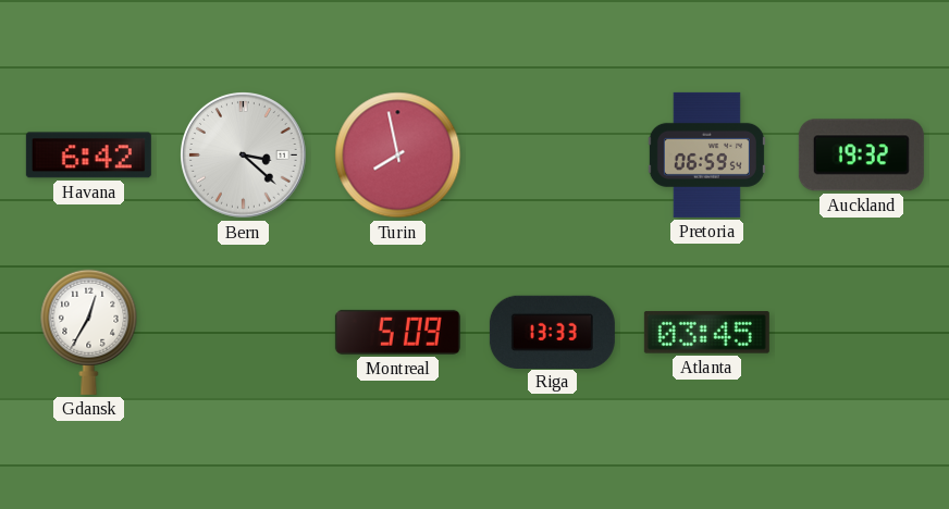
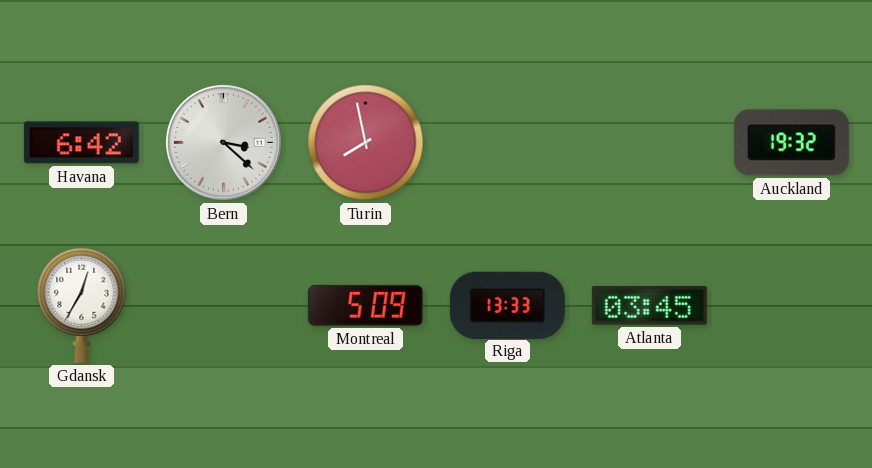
Pretoria: 06:59 -> none (706, 154)
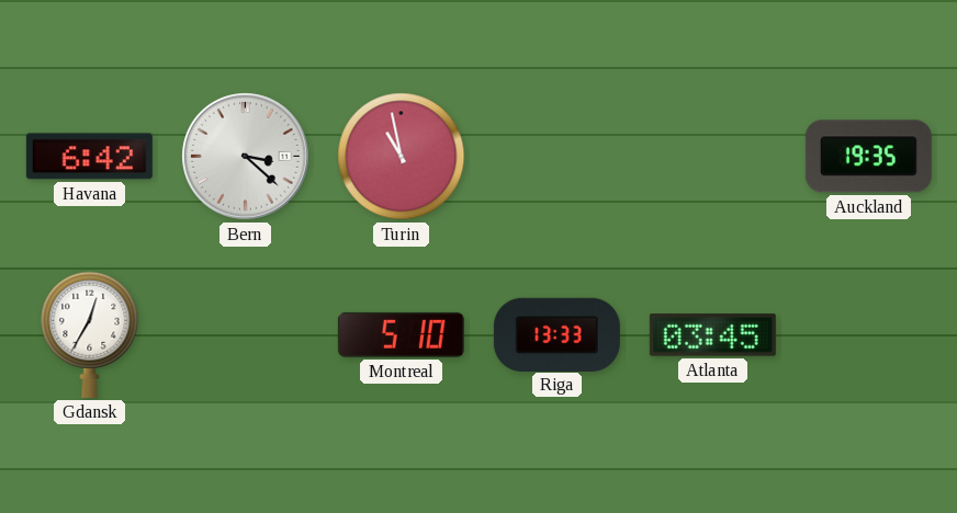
Turin: 7:58 -> 10:58 (402, 157)
Auckland: 19:32 -> 19:35 (868, 157)
Montreal: 5:09 -> 5:10 (401, 334)
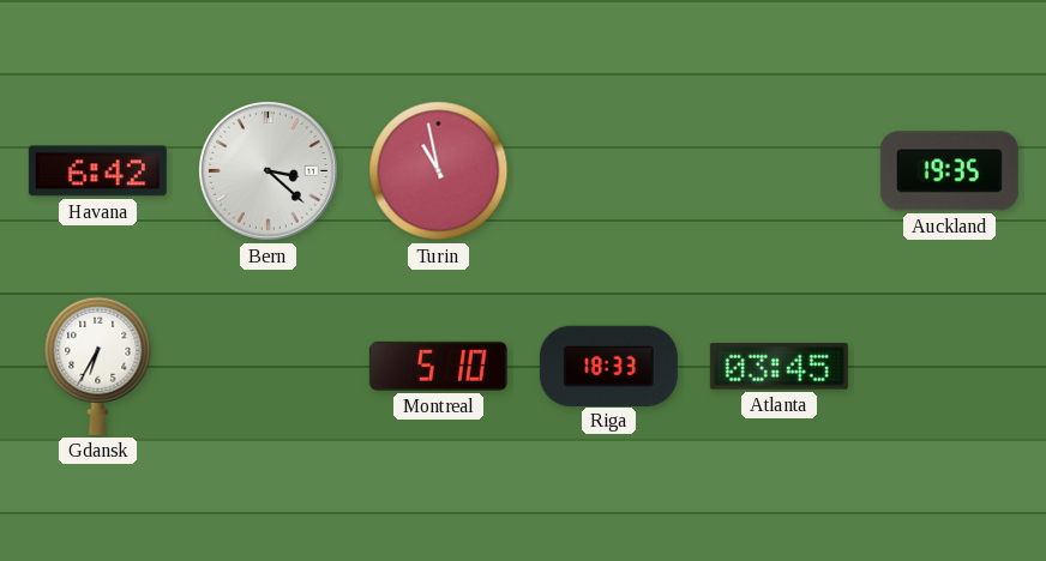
Gdansk: 12:35 -> 6:35 (98, 366)
Riga: 13:33 -> 18:33 (608, 366)
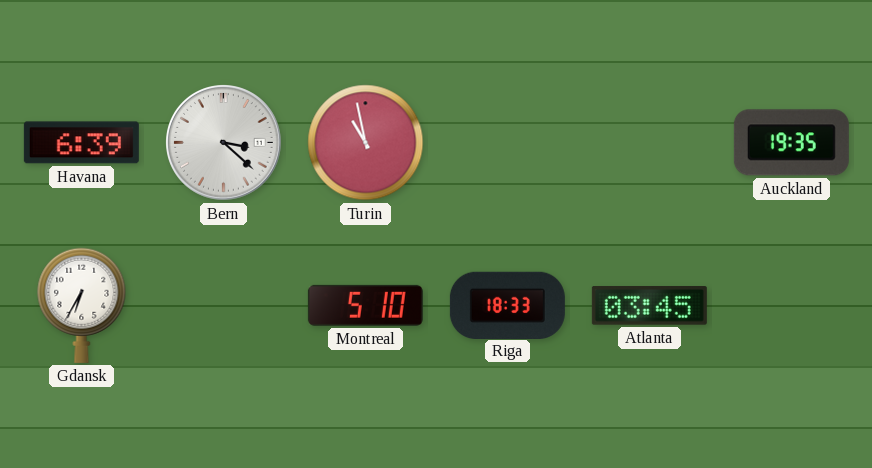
Havana: 6:42 -> 6:39 (81, 143)
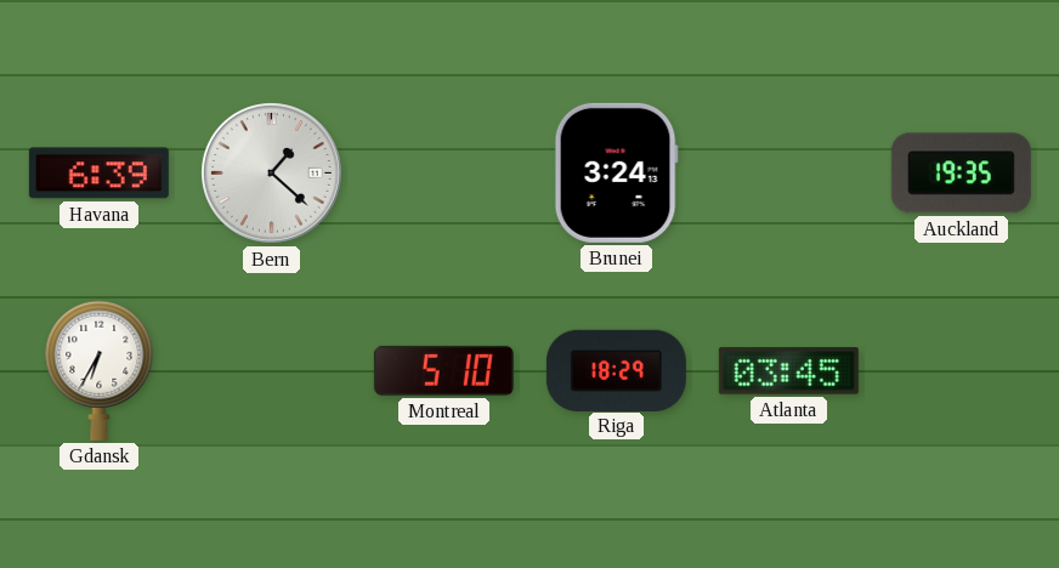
Bern: 3:22 -> 1:22 (272, 174)
Turin: 10:58 -> none (366, 143)
Brunei: none -> 3:24 (616, 172)
Riga: 18:33 -> 18:29 (616, 370)
